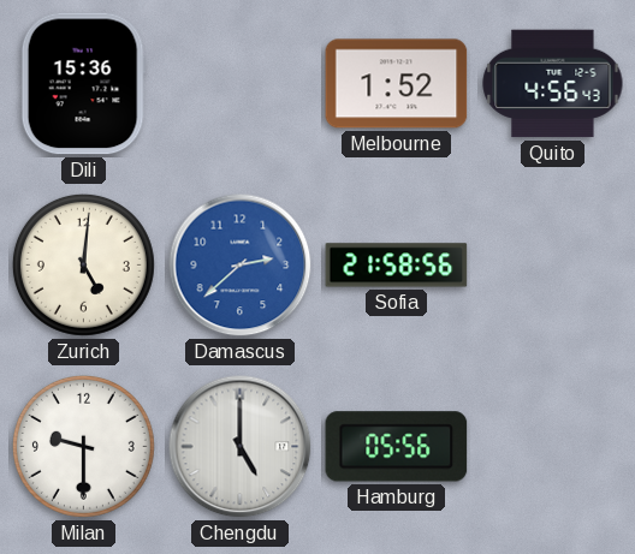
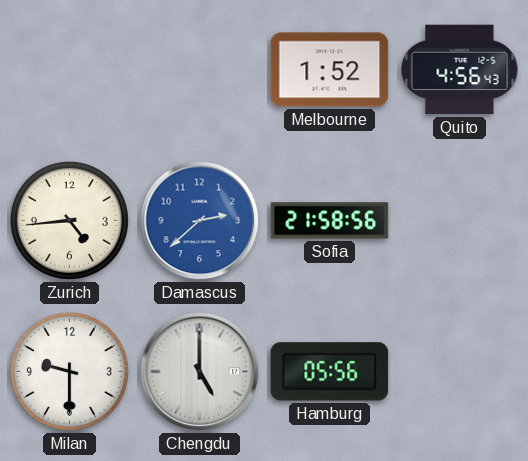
Dili: 15:36 -> none (83, 84)
Zurich: 5:01 -> 4:44 (69, 220)
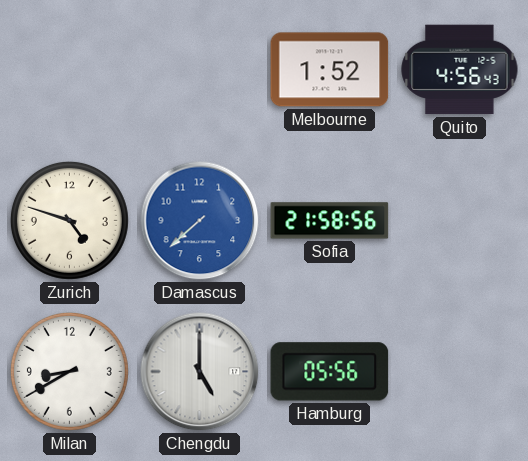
Zurich: 4:44 -> 4:48 (69, 220)
Damascus: 2:38 -> 7:38 (200, 221)
Milan: 9:30 -> 8:40 (69, 371)
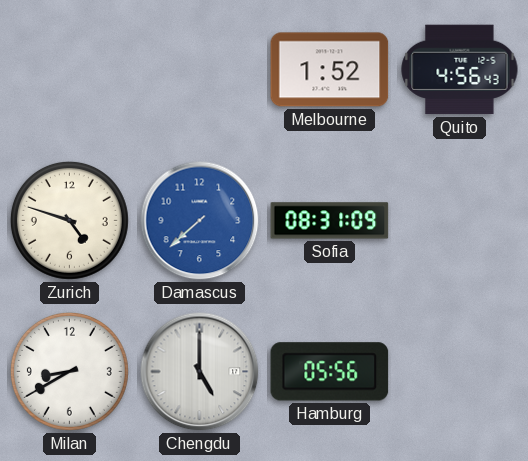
Sofia: 21:58 -> 08:31 (330, 221)
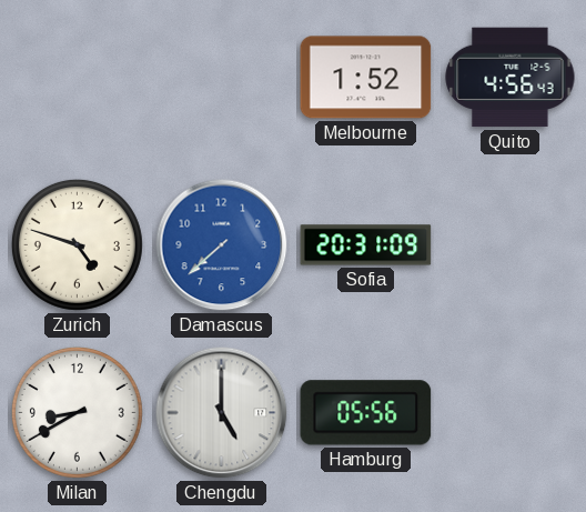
Sofia: 08:31 -> 20:31 (366, 245)
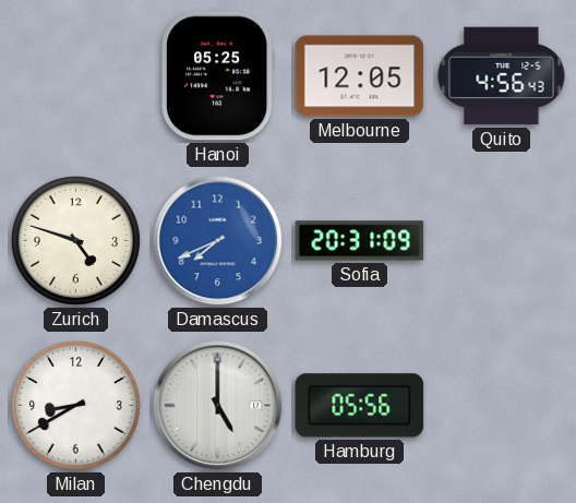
Hanoi: none -> 05:25 (218, 76)
Melbourne: 1:52 -> 12:05 (360, 76)
Damascus: 7:38 -> 7:41 (218, 241)
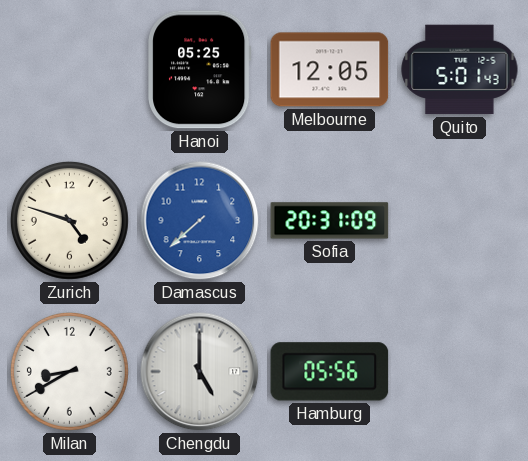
Quito: 4:56 -> 5:01 (460, 70)
Damascus: 7:41 -> 7:38 (200, 221)
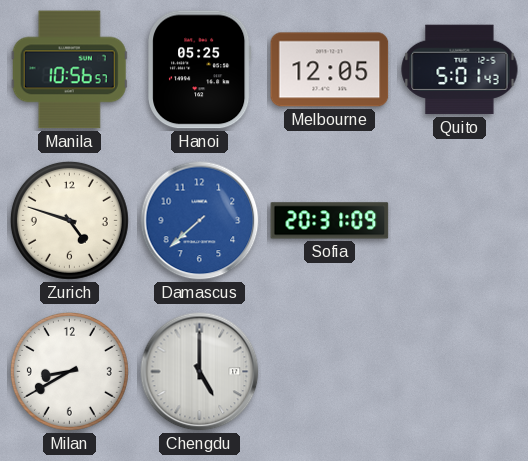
Manila: none -> 10:56 (69, 70)
Hamburg: 05:56 -> none (330, 372)
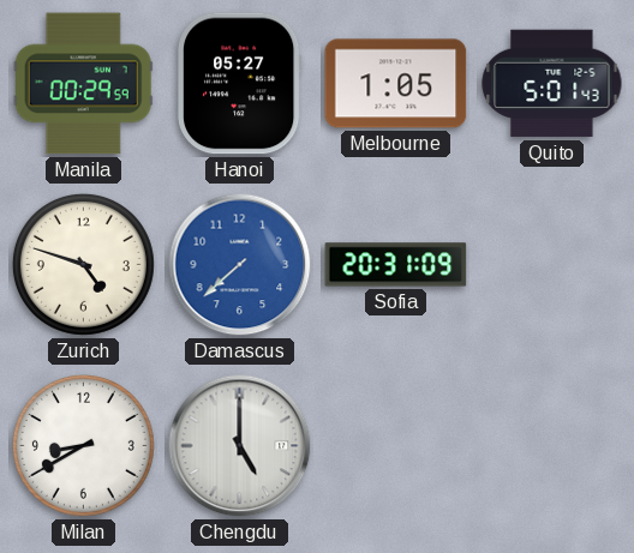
Manila: 10:56 -> 00:29 (83, 84)
Hanoi: 05:25 -> 05:27 (240, 84)
Melbourne: 12:05 -> 1:05 (396, 84)
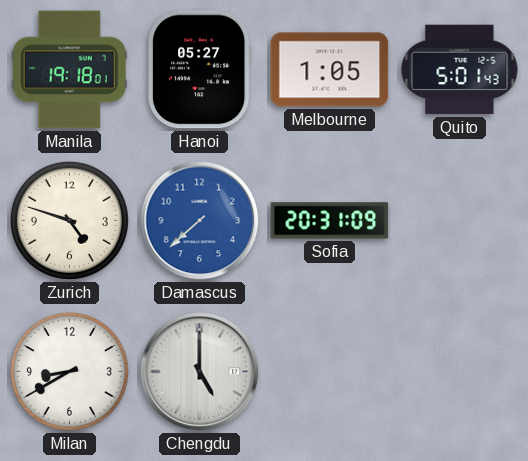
Manila: 00:29 -> 19:18 (69, 70)
